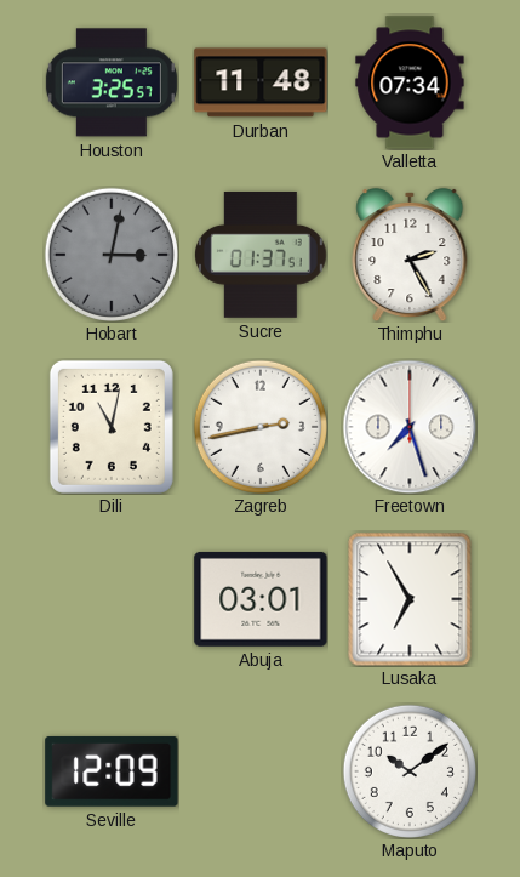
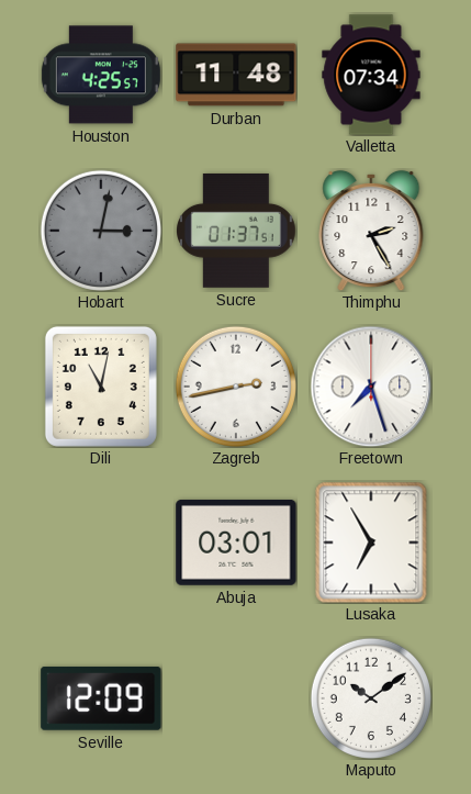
Houston: 3:25 -> 4:25 (101, 75)
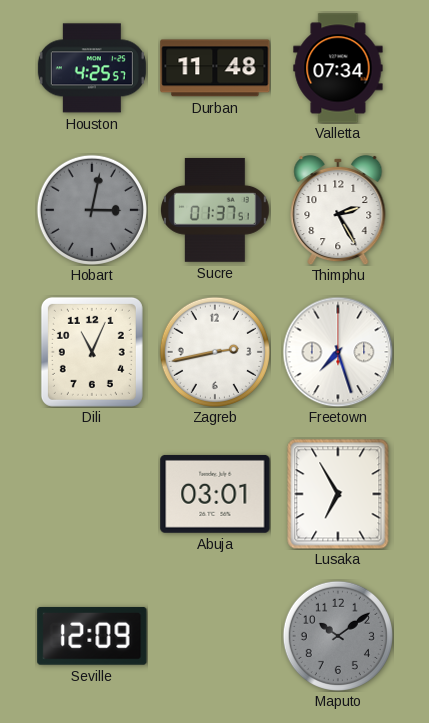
Dili: 11:02 -> 11:04 (92, 352)
Maputo dial: white -> grey (338, 636)
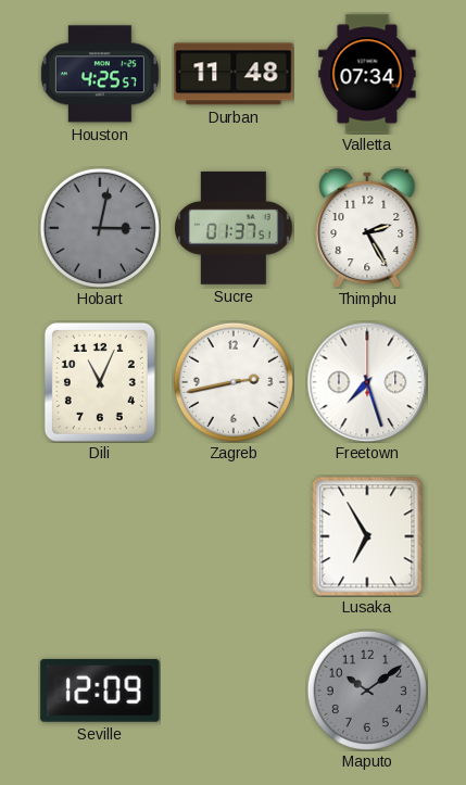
Abuja: 03:01 -> none (215, 494)
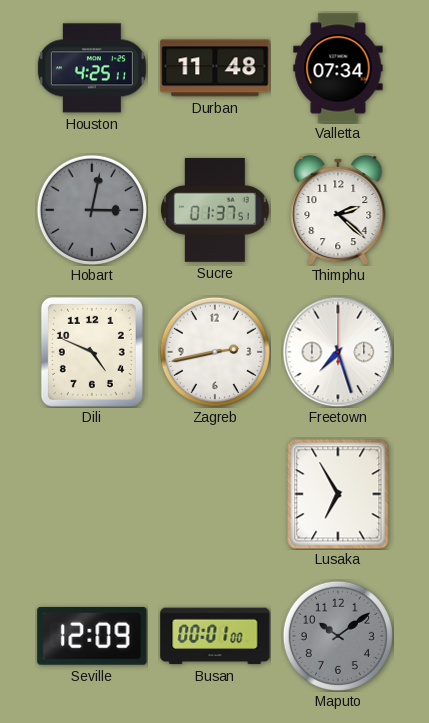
Houston: 4:25:57 -> 4:25:11 (92, 68)
Thimphu: 2:25 -> 2:22 (338, 210)
Dili: 11:04 -> 4:49 (92, 352)
Busan: none -> 00:01 (215, 636)
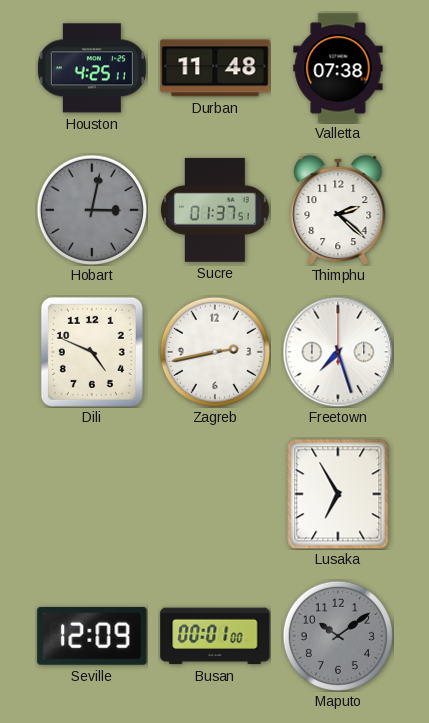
Valletta: 07:34 -> 07:38 (338, 68)
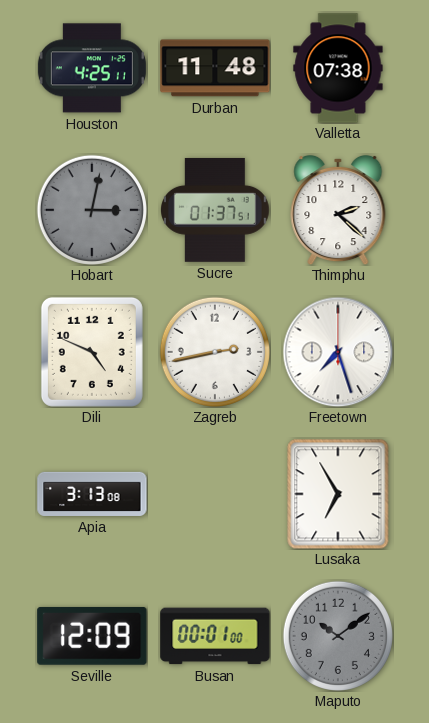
Apia: none -> 3:13 (92, 494)
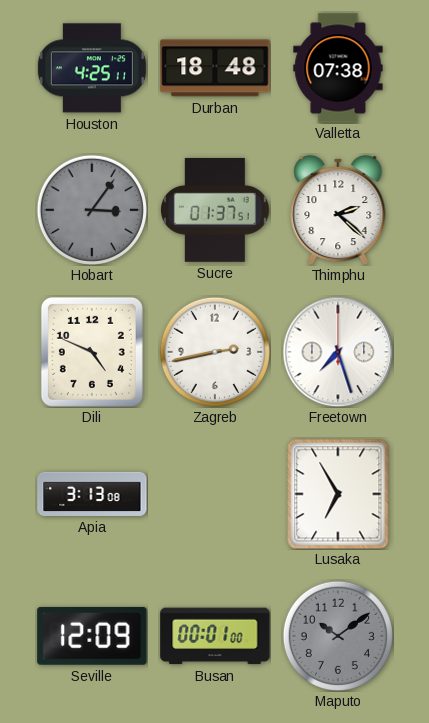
Durban: 11:48 -> 18:48 (215, 68)
Hobart: 3:02 -> 3:06 (92, 210)
